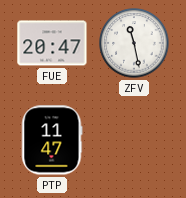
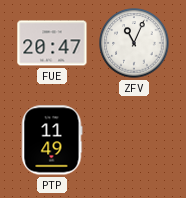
ZFV: 11:28 -> 11:04 (134, 43)
PTP: 11:47 -> 11:49 (52, 140)
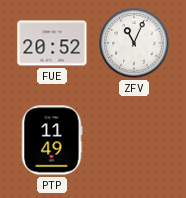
FUE: 20:47 -> 20:52 (52, 43)
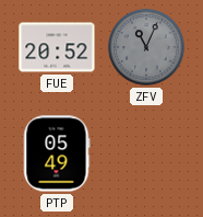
ZFV dial: white -> grey (146, 47)
PTP: 11:49 -> 05:49 (57, 153)
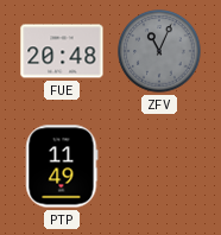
FUE: 20:52 -> 20:48 (62, 51)
PTP: 05:49 -> 11:49 (62, 166)
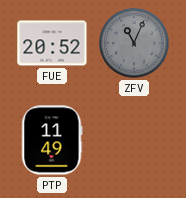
FUE: 20:48 -> 20:52 (52, 43)
